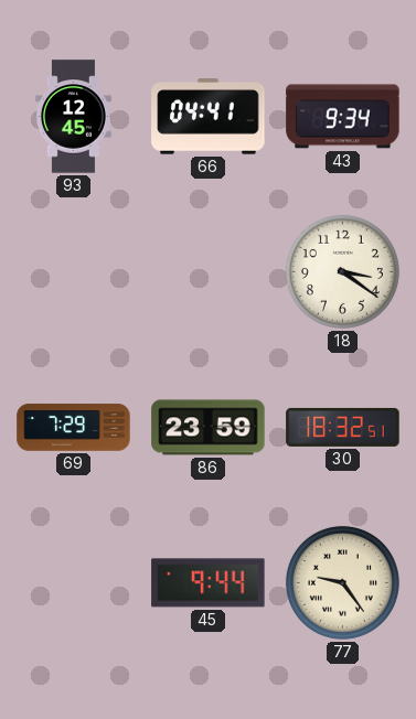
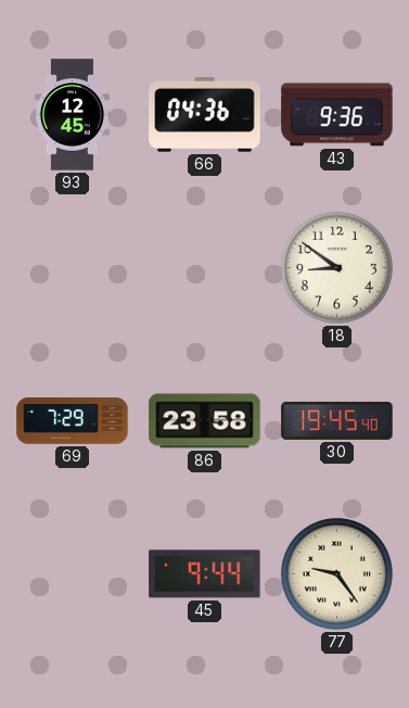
66: 04:41 -> 04:36 (205, 115)
43: 9:34 -> 9:36 (337, 115)
18: 3:21 -> 8:51 (336, 267)
86: 23:59 -> 23:58 (205, 421)
30: 18:32 -> 19:45 (337, 420)
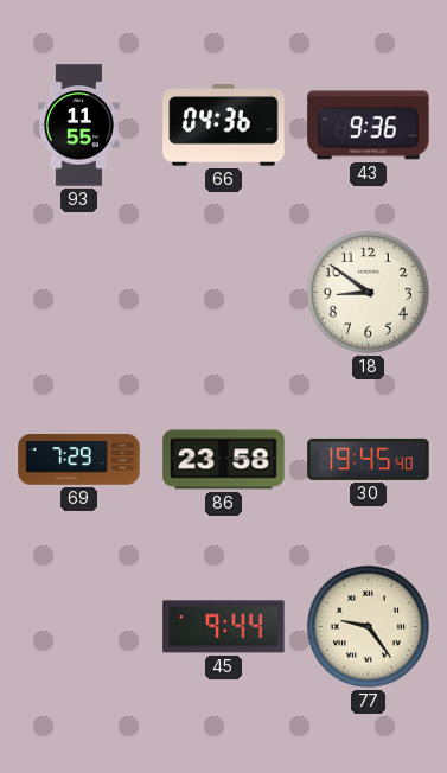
93: 12:45 -> 11:55 (78, 126)
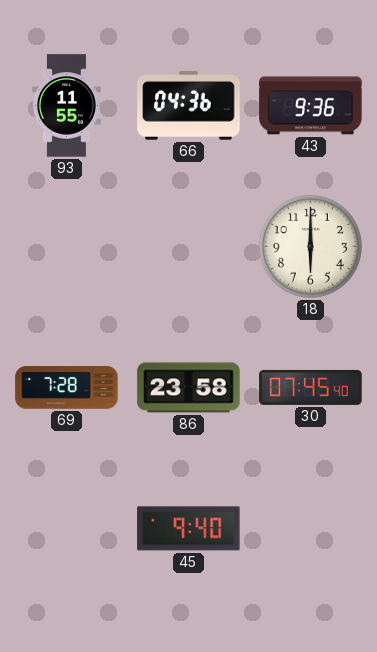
18: 8:51 -> 6:00 (310, 246)
69: 7:29 -> 7:28 (67, 388)
30: 19:45 -> 07:45 (311, 387)
45: 9:44 -> 9:40 (189, 529)
77: 9:24 -> none (368, 626)
